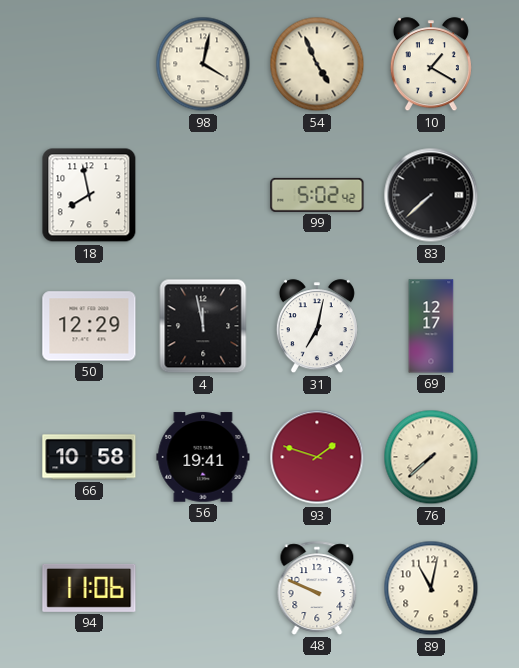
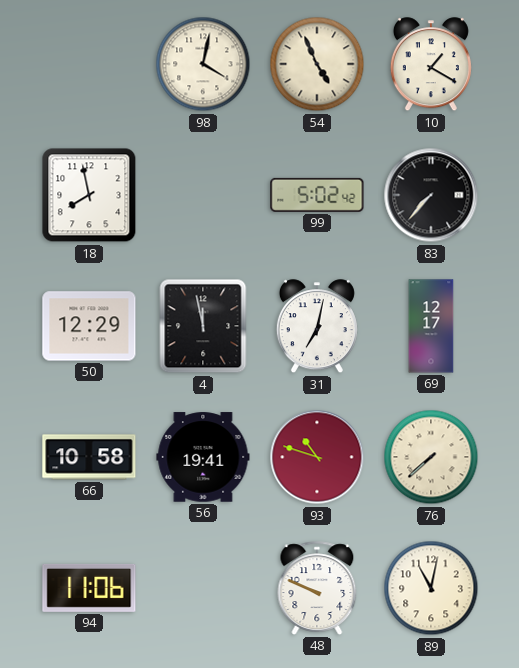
83: 7:38 -> 7:37 (431, 195)
93: 1:48 -> 10:48 (317, 457)
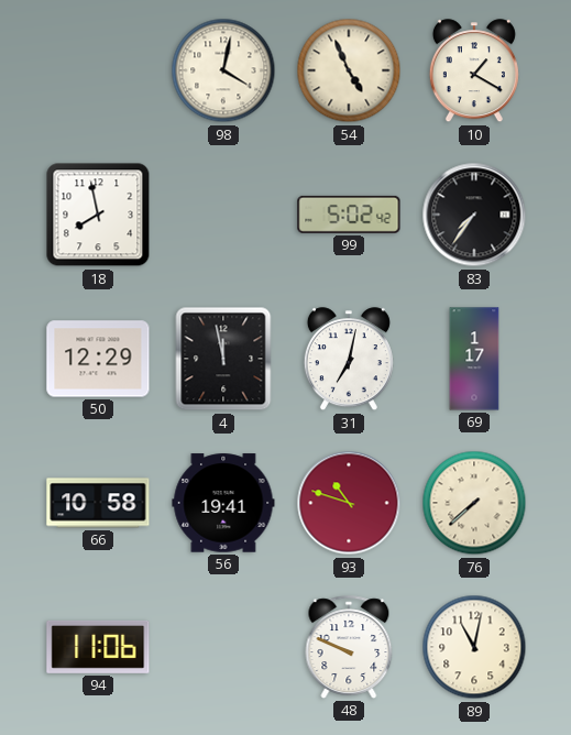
83: 7:37 -> 7:36 (474, 215)
69: 12:17 -> 1:17 (474, 359)
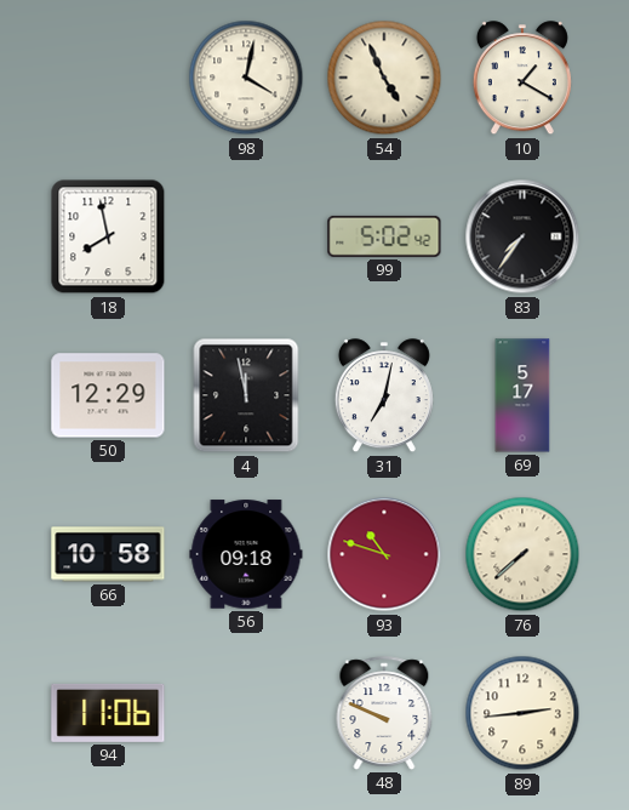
69: 1:17 -> 5:17 (522, 395)
56: 19:41 -> 09:18 (246, 554)
89: 11:02 -> 2:44 (522, 713)
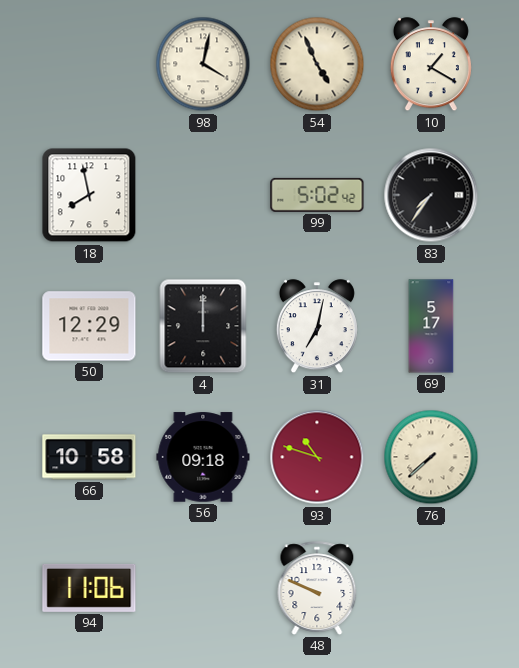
4: 11:58 -> 12:00 (203, 326)
89: 2:44 -> none (522, 713)
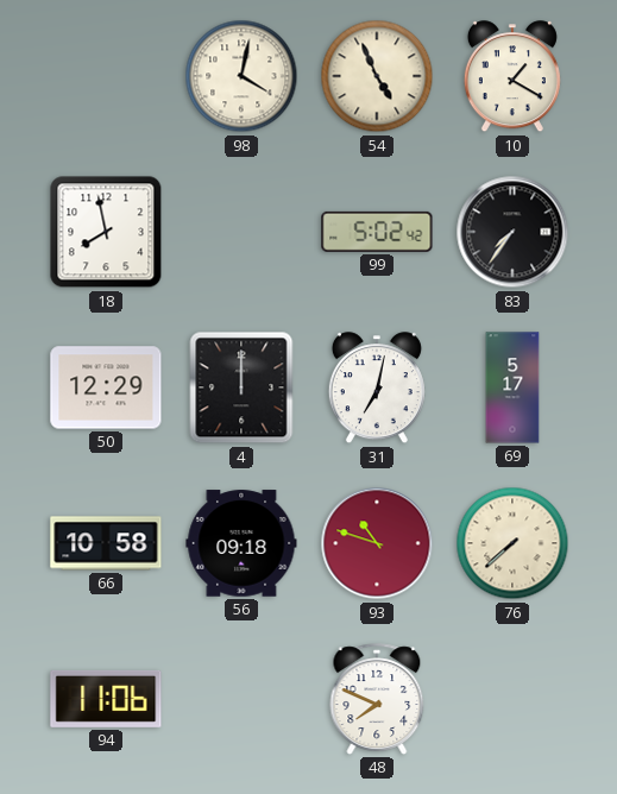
48: 9:49 -> 7:49 (377, 699)
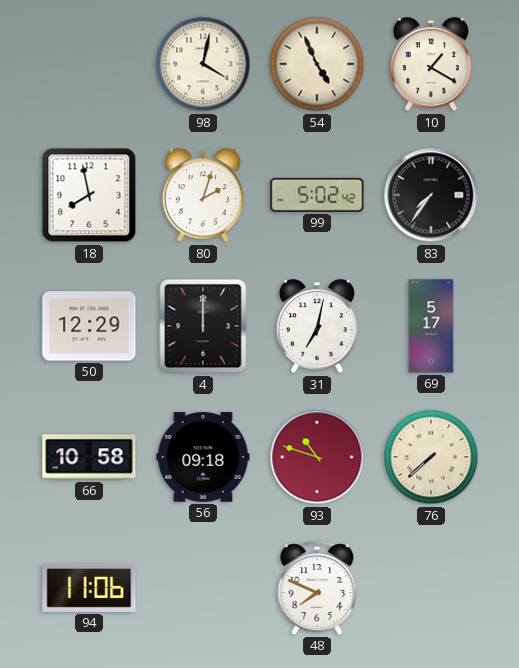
80: none -> 2:03 (203, 196)
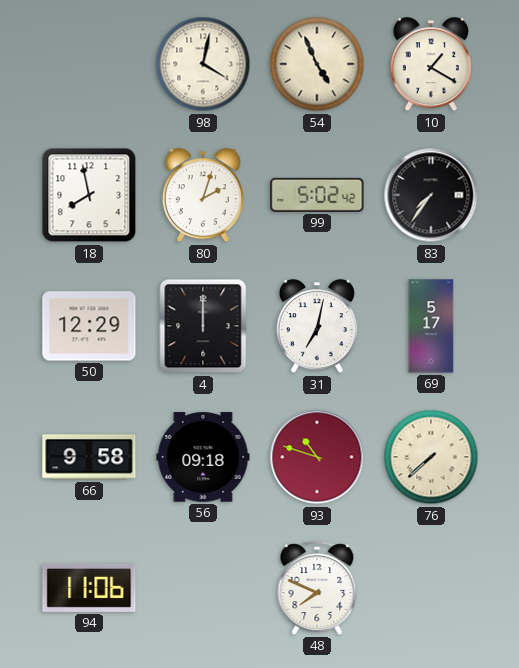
66: 10:58 -> 9:58 (89, 457)
